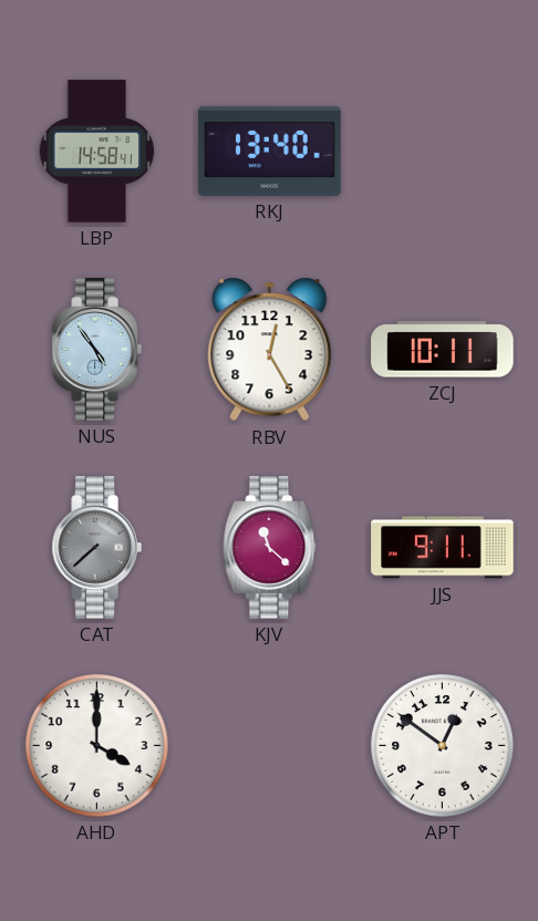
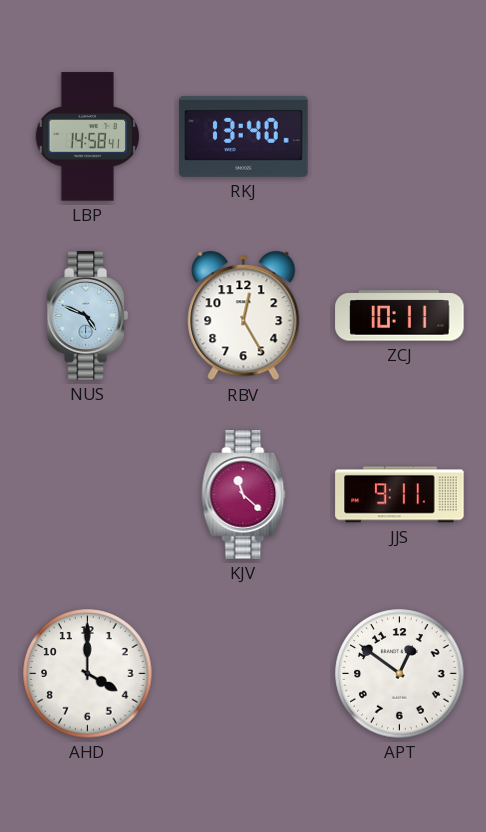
NUS: 4:54 -> 4:49 (87, 316)
CAT: 7:38 -> none (96, 548)
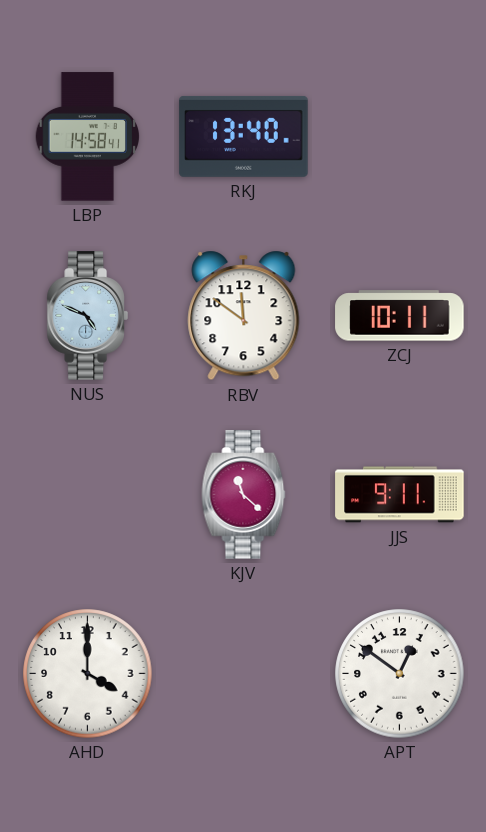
RBV: 12:25 -> 11:51 (244, 316)
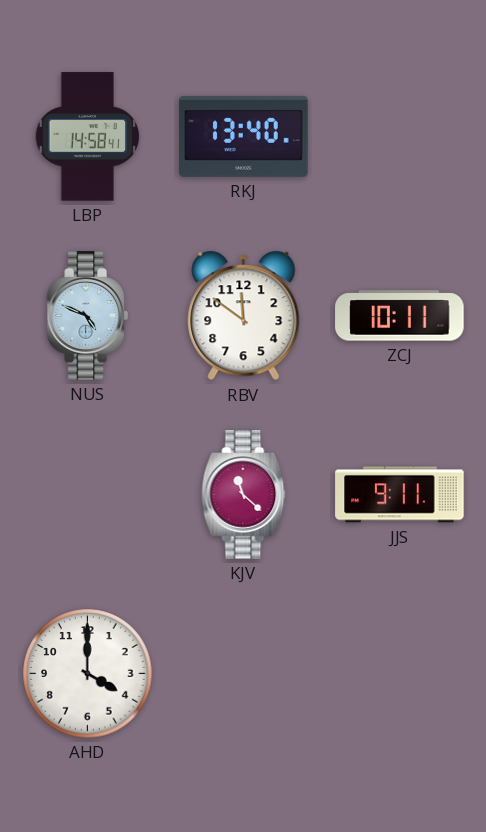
APT: 12:51 -> none (400, 674)
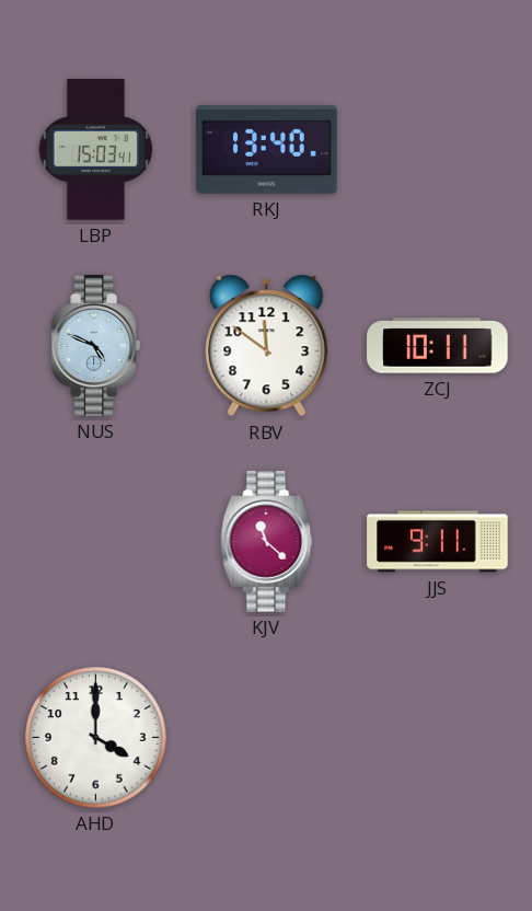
LBP: 14:58 -> 15:03 (95, 150)
